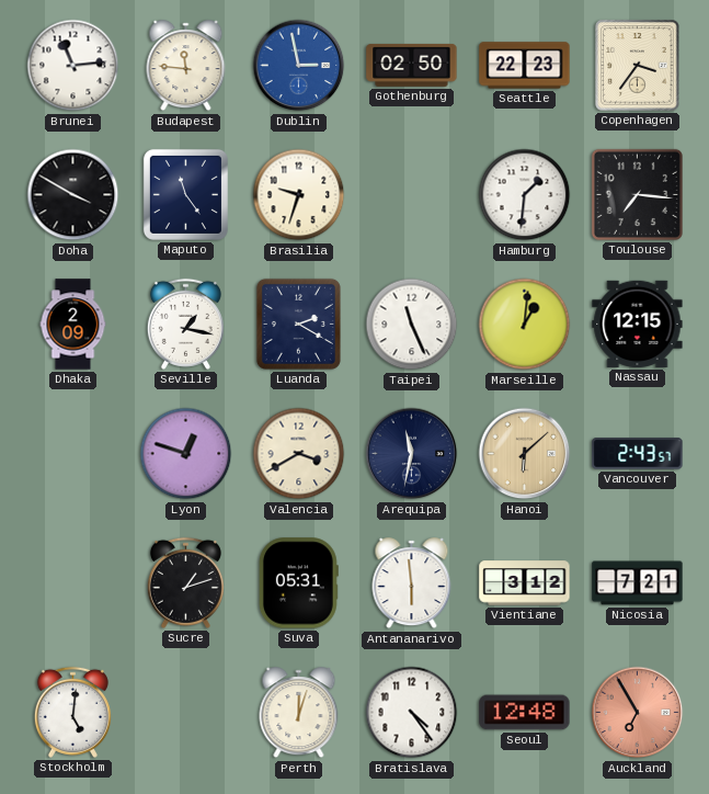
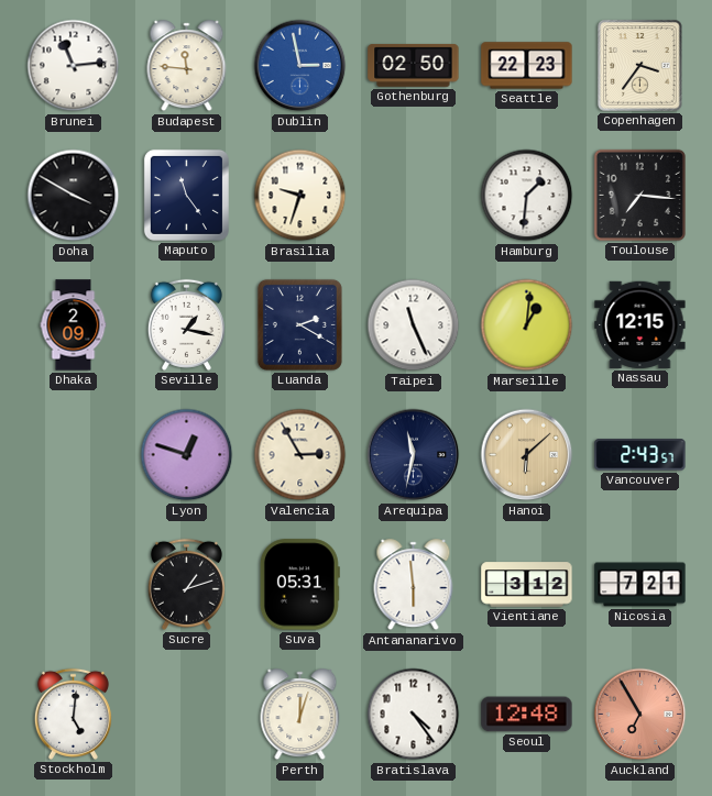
Valencia: 3:40 -> 2:55 (300, 455)
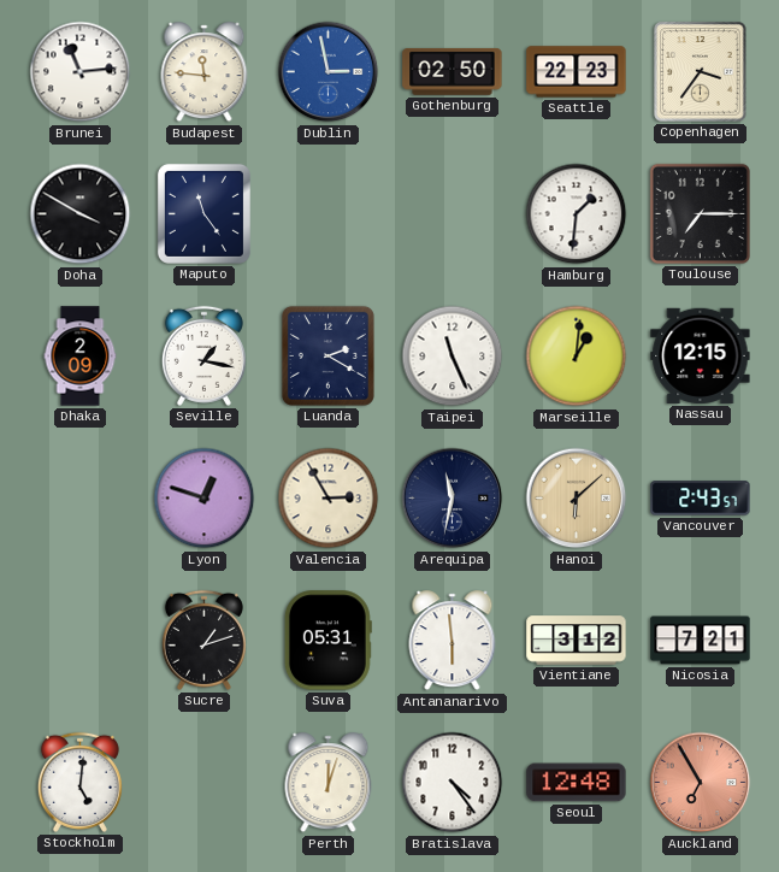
Brasilia: 9:33 -> none (300, 196)
Toulouse: 7:16 -> 7:15 (700, 213)
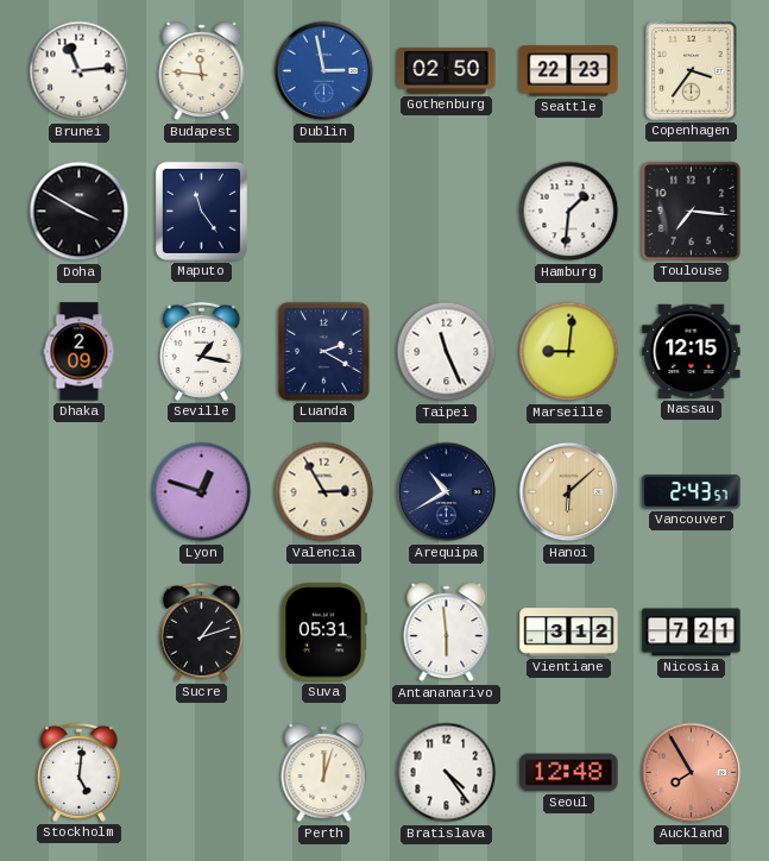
Toulouse: 7:15 -> 7:16 (691, 210)
Marseille: 1:01 -> 9:01 (569, 352)
Arequipa: 11:32 -> 10:40 (447, 492)
Auckland: 6:55 -> 7:55 (692, 773)
